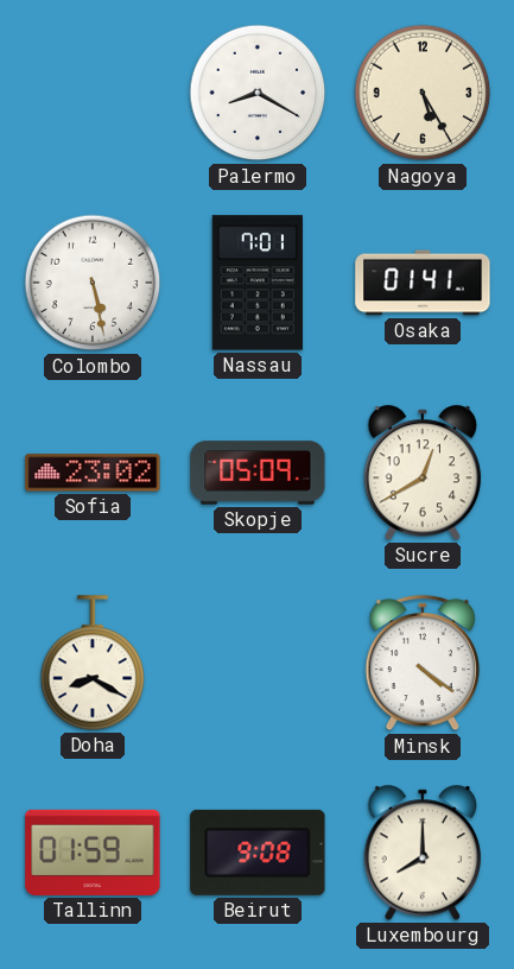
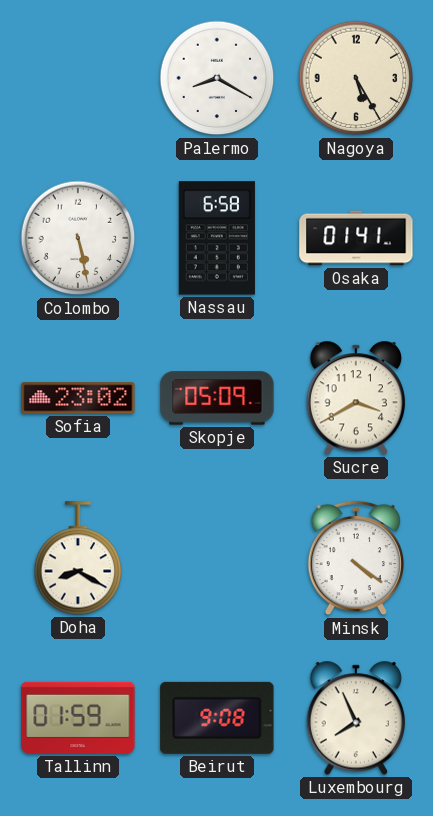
Nassau: 7:01 -> 6:58 (217, 238)
Sucre: 12:40 -> 3:40 (356, 398)
Luxembourg: 8:00 -> 7:56 (356, 718)
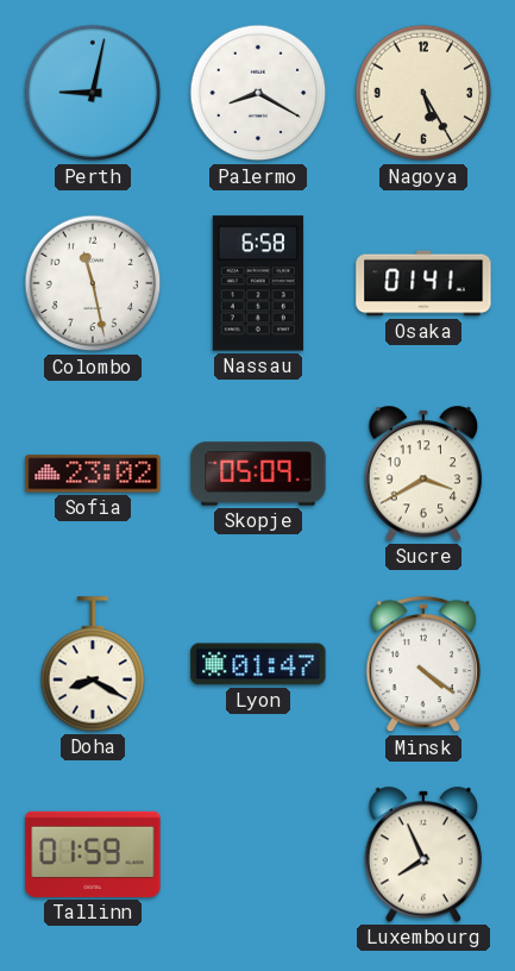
Perth: none -> 9:02 (93, 93)
Colombo: 5:28 -> 11:28 (93, 283)
Lyon: none -> 01:47 (258, 664)
Beirut: 9:08 -> none (217, 718)
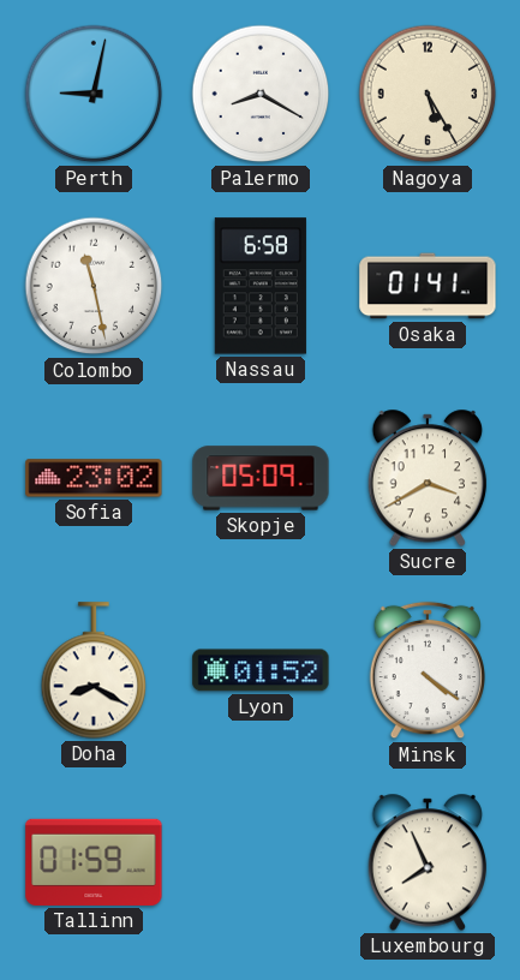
Lyon: 01:47 -> 01:52 (261, 670)
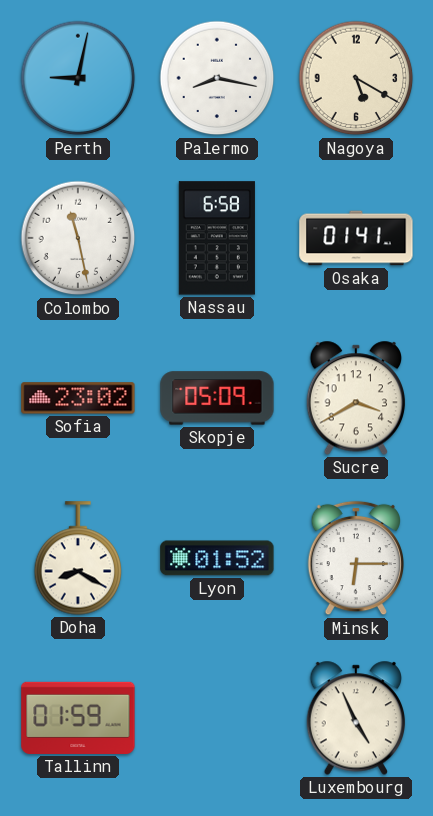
Palermo: 8:20 -> 8:17 (217, 78)
Nagoya: 5:25 -> 5:20 (356, 78)
Minsk: 4:21 -> 6:15 (355, 558)
Luxembourg: 7:56 -> 4:56 (356, 718)
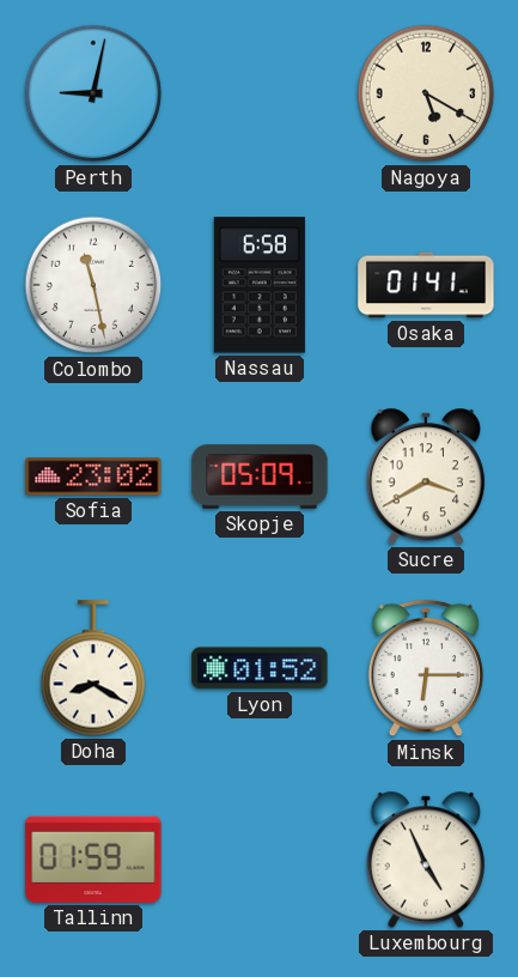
Palermo: 8:17 -> none (217, 78)
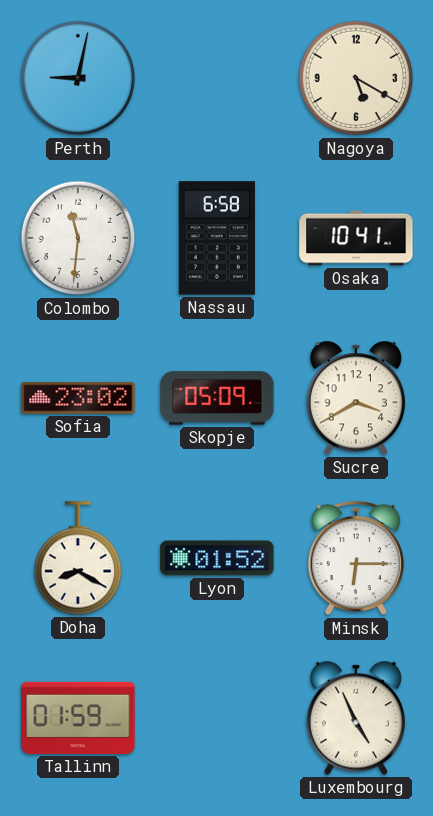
Colombo: 11:28 -> 11:31 (78, 238)
Osaka: 01:41 -> 10:41 (356, 238)
